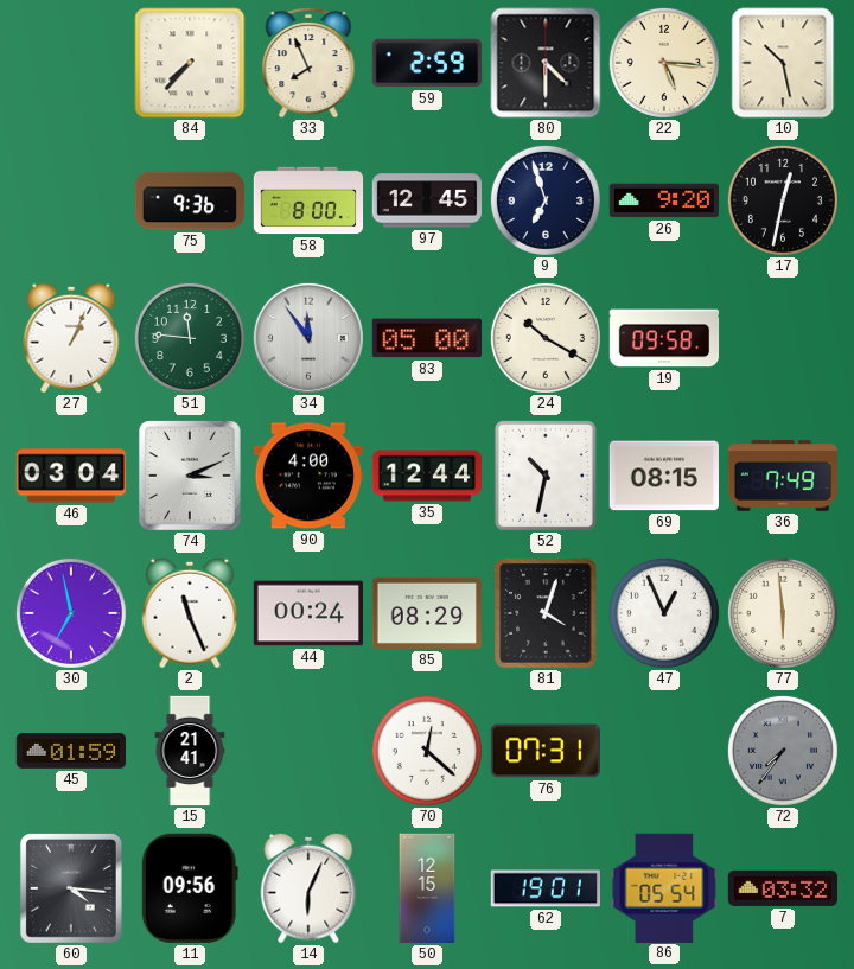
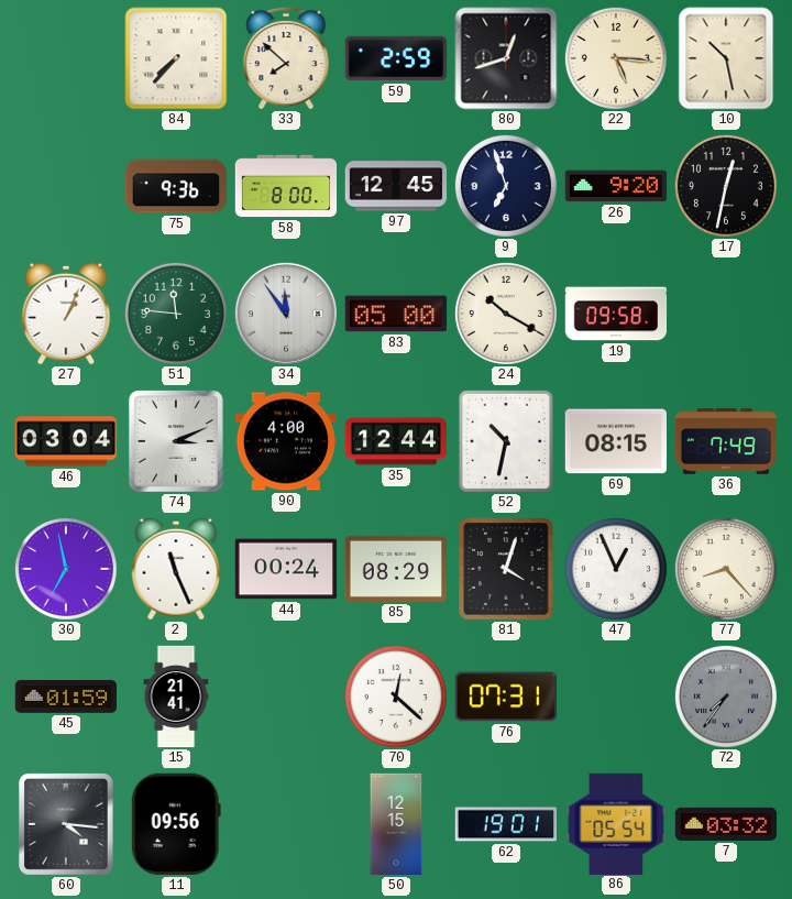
33: 7:56 -> 7:52 (286, 58)
80: 4:30 -> 12:42 (506, 58)
77: 5:59 -> 8:23 (726, 569)
14: 6:04 -> none (308, 888)
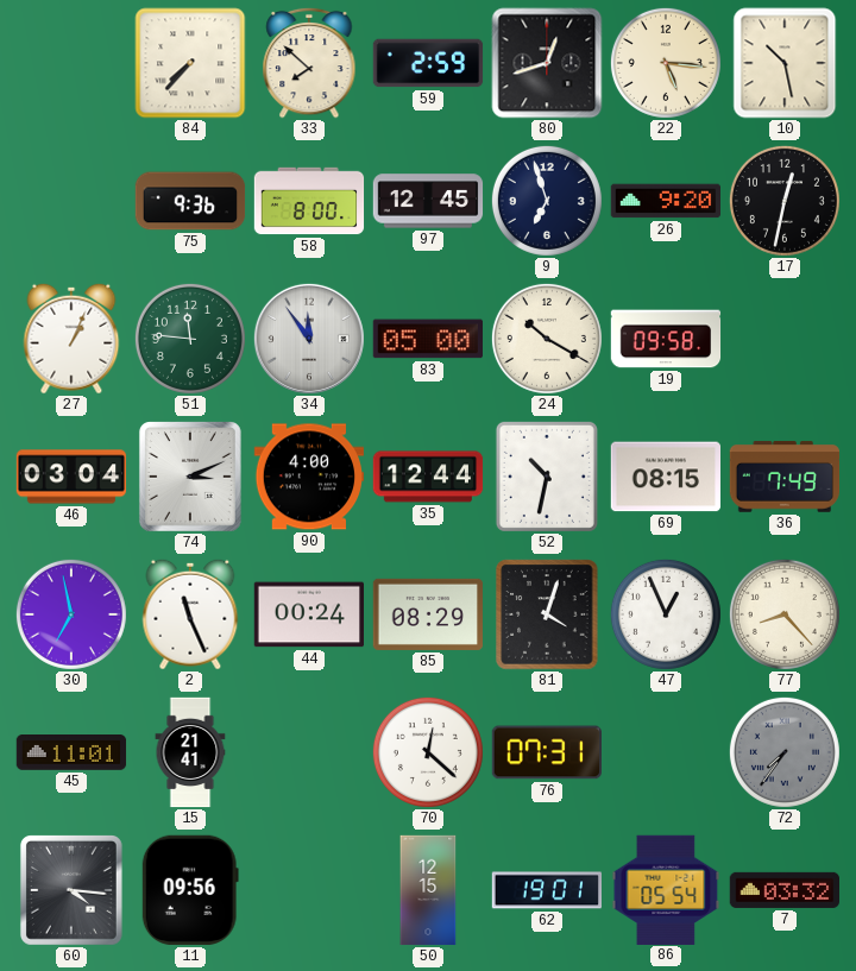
45: 01:59 -> 11:01 (71, 754)
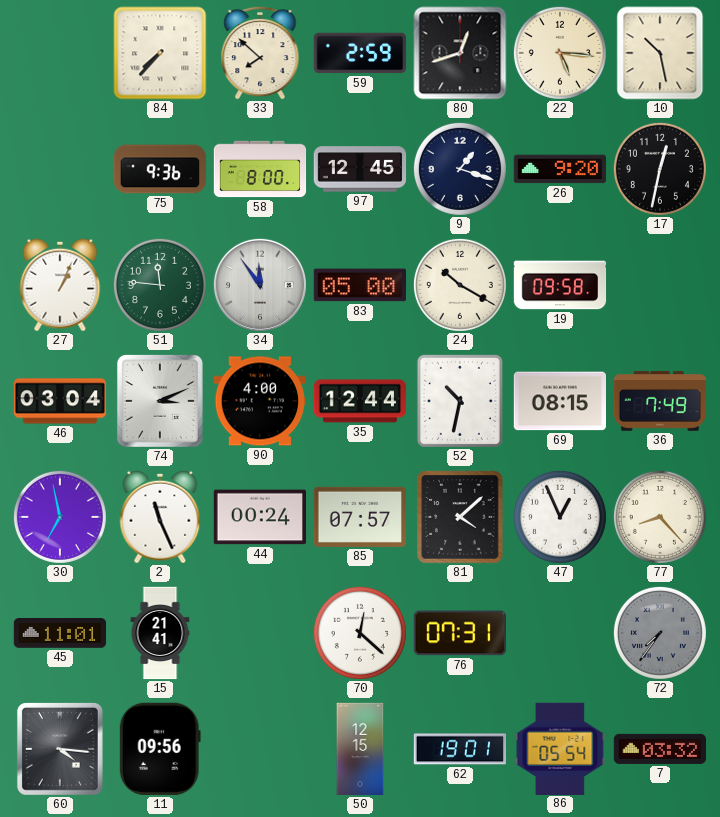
9: 6:57 -> 1:18 (460, 169)
85: 08:29 -> 07:57 (359, 517)
81: 4:03 -> 4:08 (460, 517)
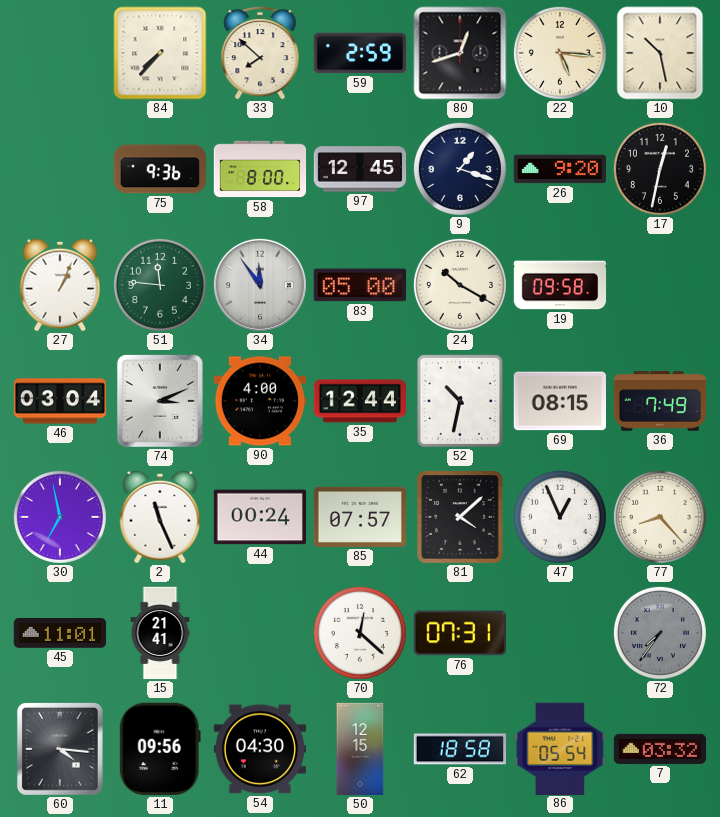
54: none -> 04:30 (259, 749)
62: 19:01 -> 18:58 (459, 749)
